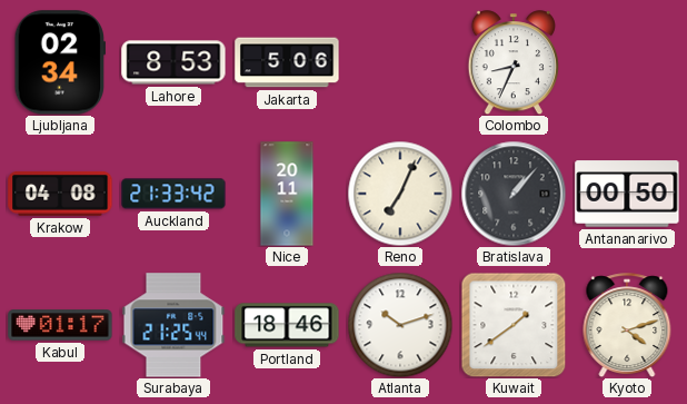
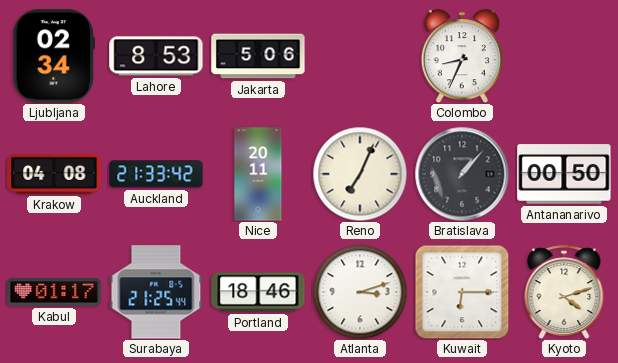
Atlanta: 10:12 -> 3:12 (360, 292)
Kuwait: 1:39 -> 6:15 (462, 292)
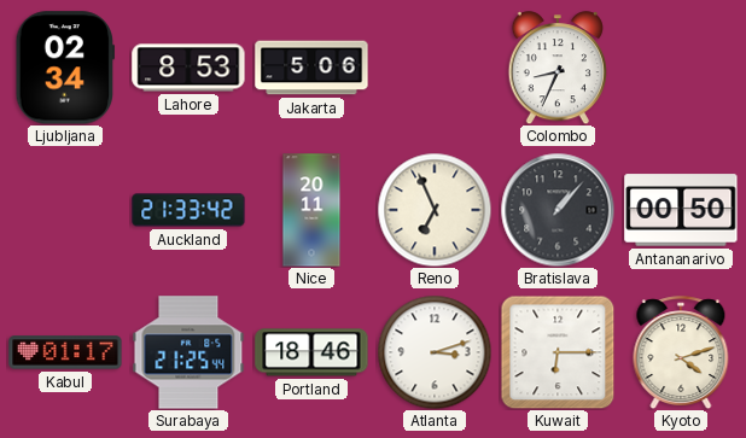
Krakow: 04:08 -> none (54, 174)
Reno: 7:04 -> 6:56 (435, 210)
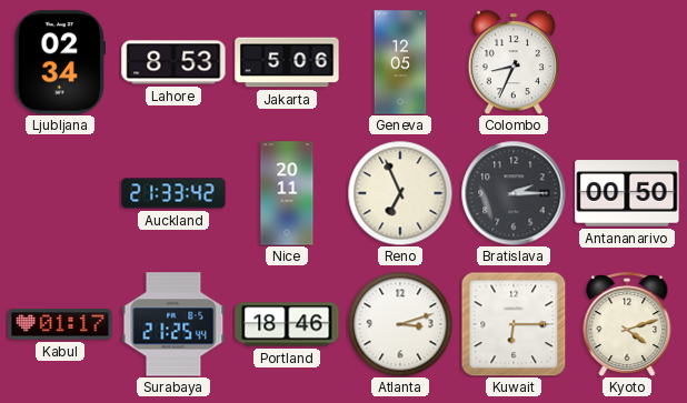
Geneva: none -> 12:05 (400, 62)
Bratislava: 1:07 -> 2:15 (514, 193)
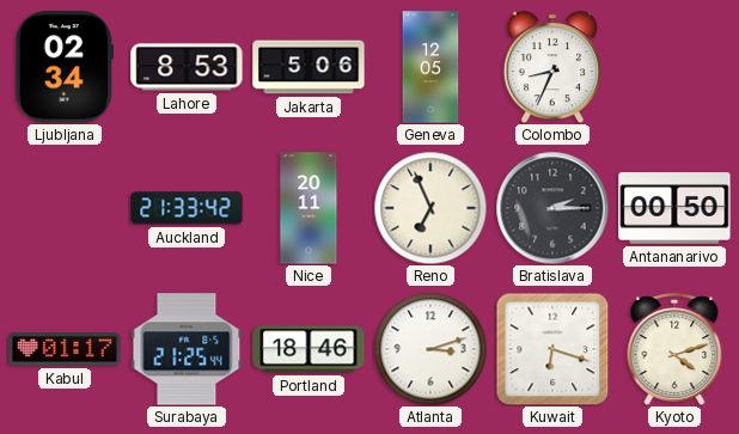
Kuwait: 6:15 -> 6:18 (552, 349)
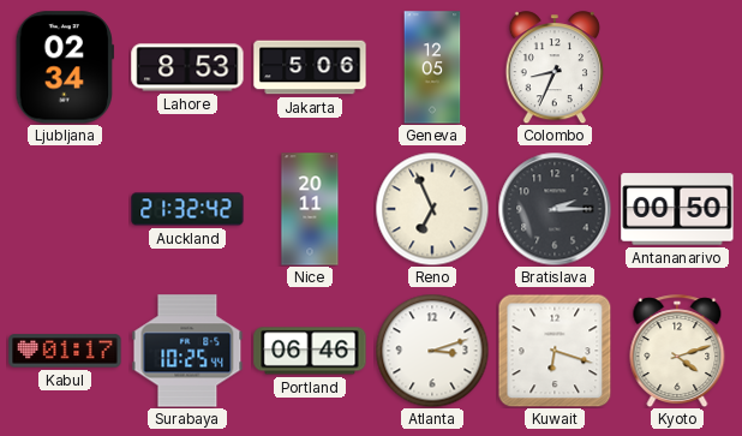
Auckland: 21:33 -> 21:32 (187, 209)
Surabaya: 21:25 -> 10:25 (187, 351)
Portland: 18:46 -> 06:46 (310, 351)
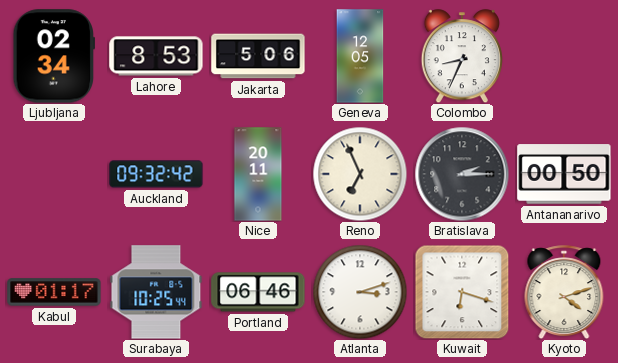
Auckland: 21:32 -> 09:32 (156, 174)
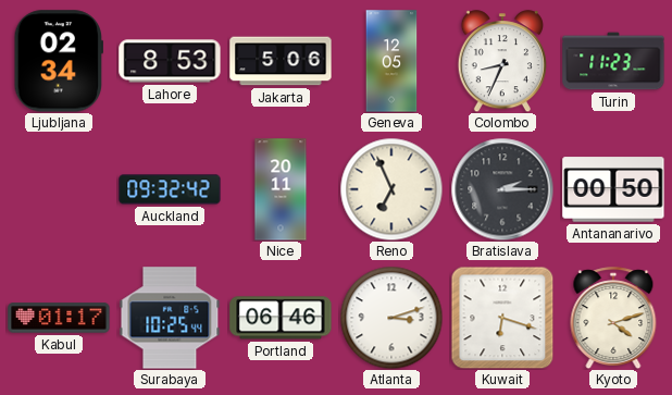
Turin: none -> 11:23 (613, 61)
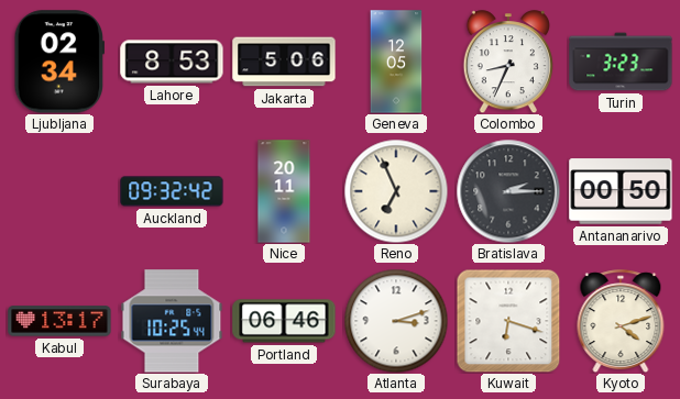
Turin: 11:23 -> 3:23 (621, 62)
Kabul: 01:17 -> 13:17 (59, 321)
